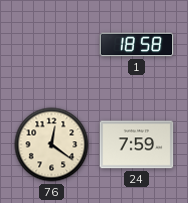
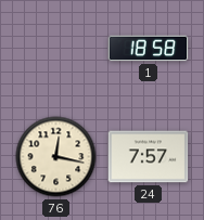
76: 12:21 -> 12:17 (56, 157)
24: 7:59 -> 7:57 (149, 157)
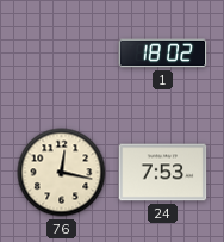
1: 18:58 -> 18:02 (163, 54)
24: 7:57 -> 7:53 (163, 173)
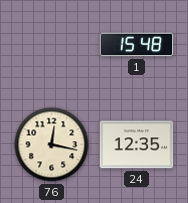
1: 18:02 -> 15:48 (137, 45)
24: 7:53 -> 12:35 (137, 145)
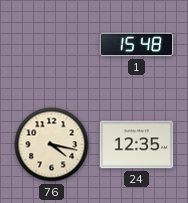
76: 12:17 -> 4:17 (52, 145)
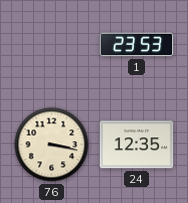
1: 15:48 -> 23:53 (137, 45)
76: 4:17 -> 3:17 (52, 145)
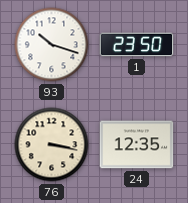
93: none -> 10:18 (52, 45)
1: 23:53 -> 23:50 (137, 45)
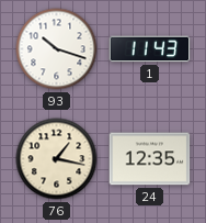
1: 23:50 -> 11:43 (150, 49)
76: 3:17 -> 1:17 (57, 159)
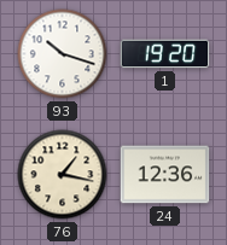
1: 11:43 -> 19:20 (165, 54)
24: 12:35 -> 12:36 (165, 175)
